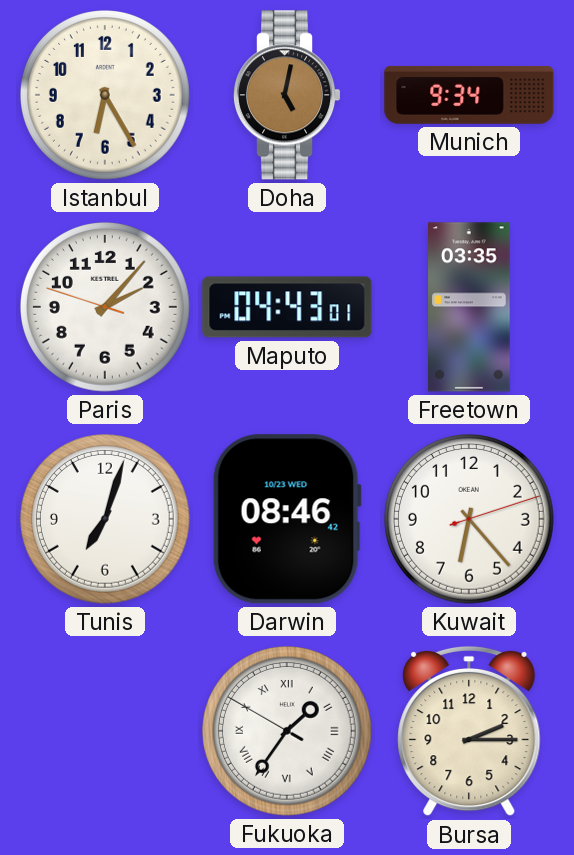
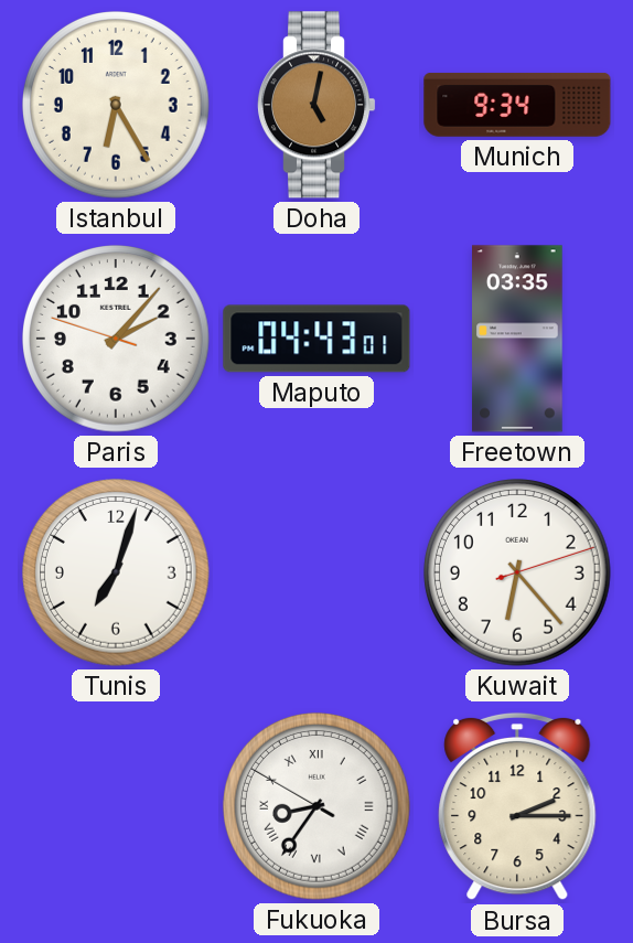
Darwin: 08:46 -> none (287, 519)
Fukuoka: 1:35 -> 8:35 (318, 807)
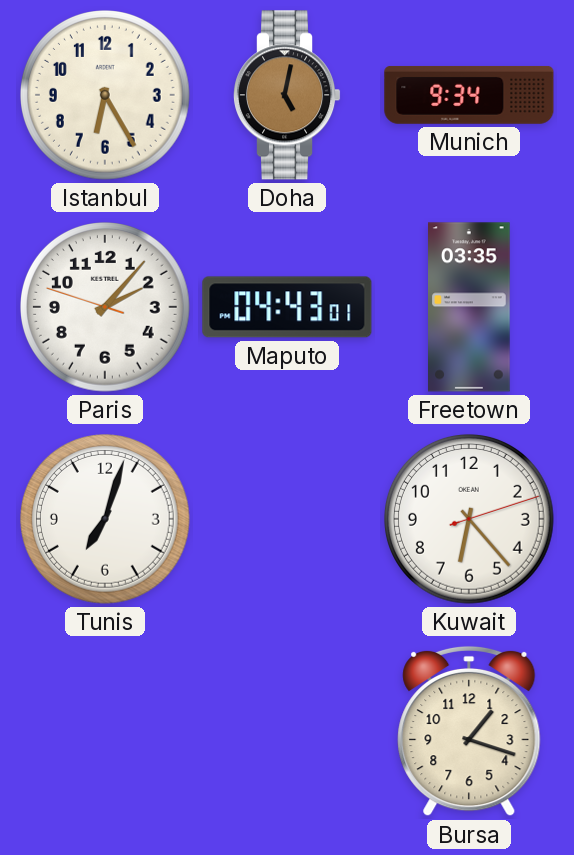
Fukuoka: 8:35 -> none (318, 807)
Bursa: 2:15 -> 1:18 (469, 731)
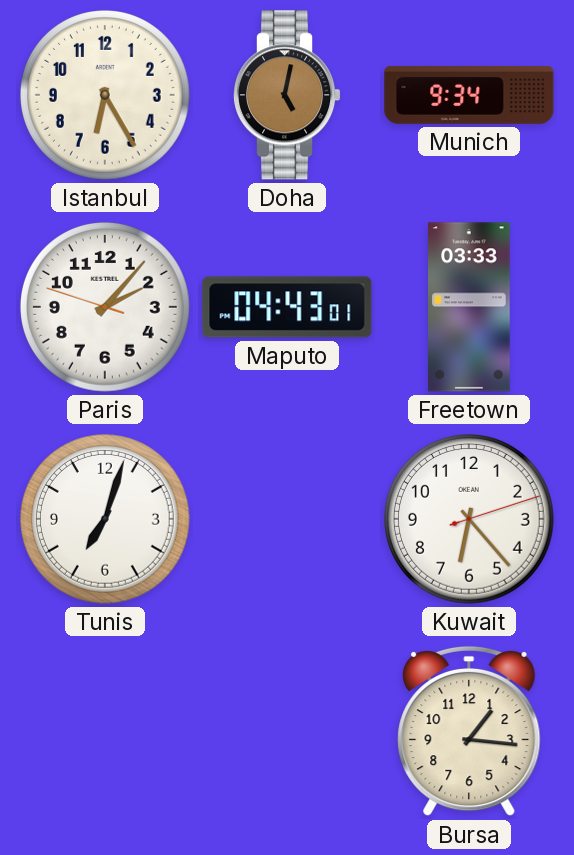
Freetown: 03:35 -> 03:33 (470, 307)
Bursa: 1:18 -> 1:16 (469, 731)
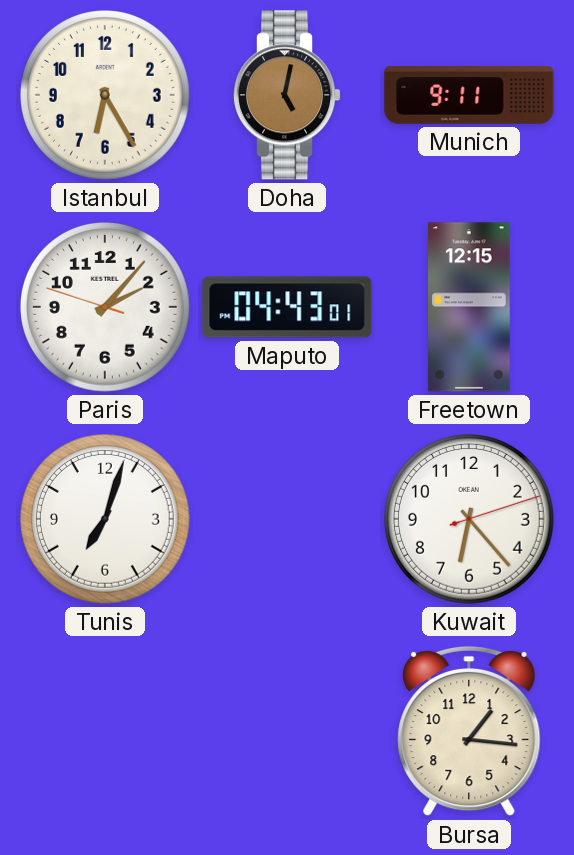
Munich: 9:34 -> 9:11 (469, 95)
Freetown: 03:33 -> 12:15 (470, 307)
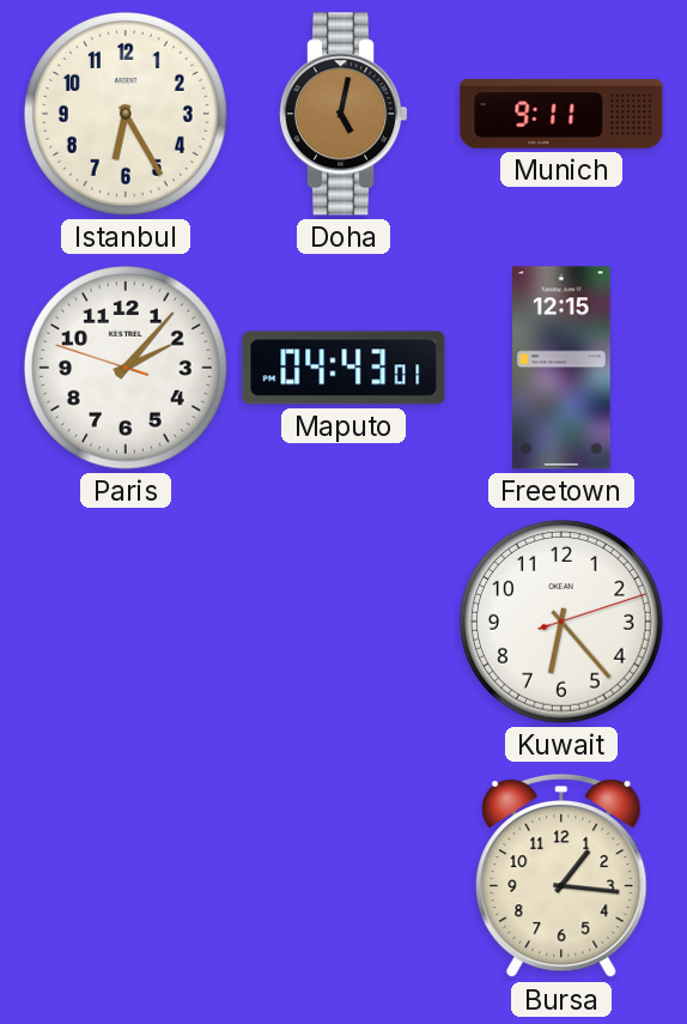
Tunis: 7:03 -> none (106, 520)
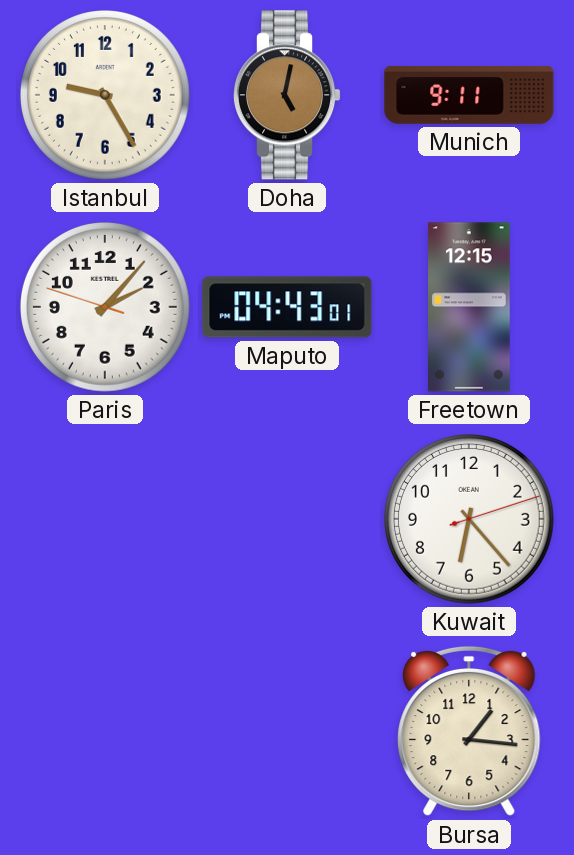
Istanbul: 6:25 -> 9:25 (106, 96)
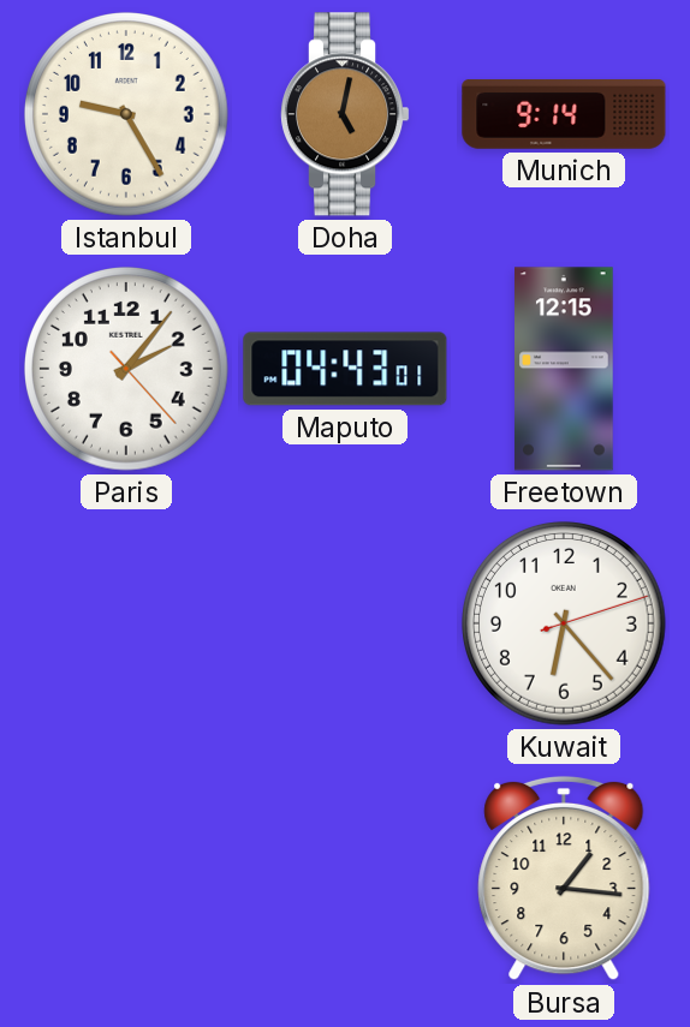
Munich: 9:11 -> 9:14 (564, 114)
Paris: 2:06:48 -> 2:06:23 (127, 370)
